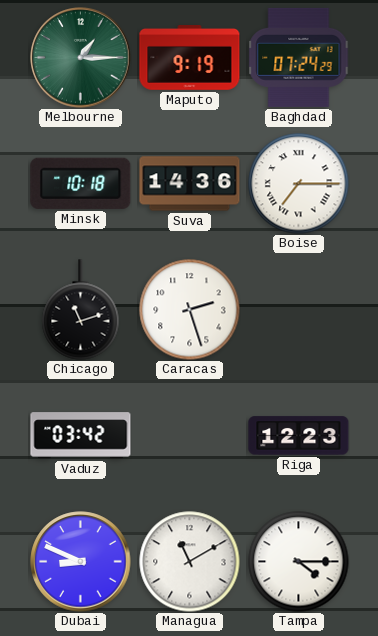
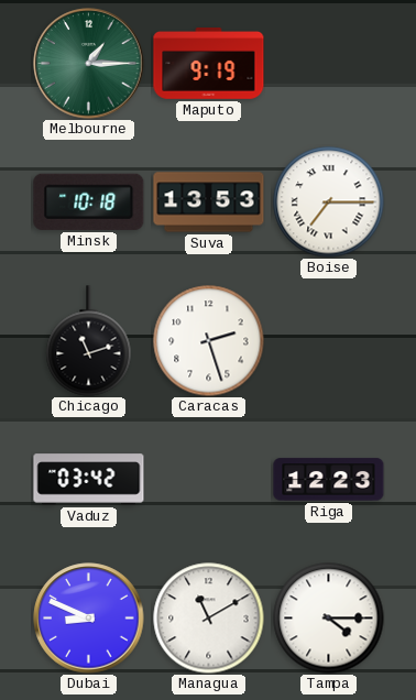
Baghdad: 07:24 -> none (299, 57)
Suva: 14:36 -> 13:53 (209, 203)
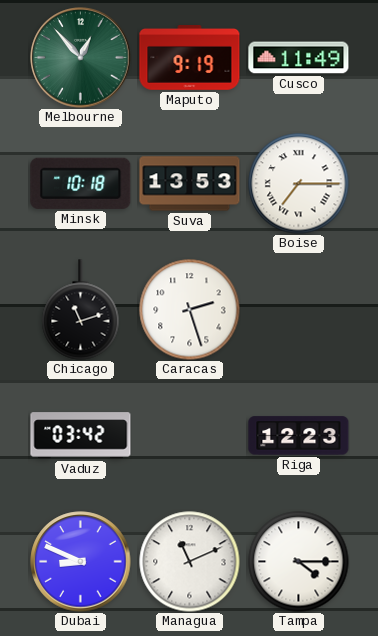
Melbourne: 1:15 -> 12:53 (81, 58)
Cusco: none -> 11:49 (299, 58)
Managua: 11:10 -> 11:11 (190, 562)
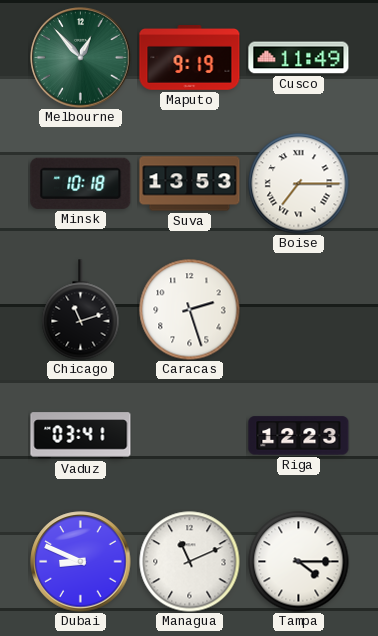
Vaduz: 03:42 -> 03:41 (81, 436)
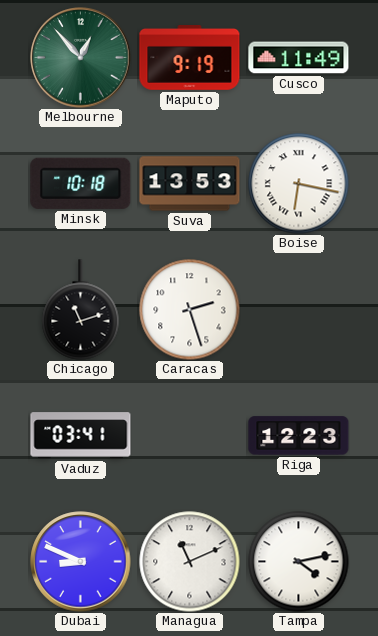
Boise: 7:15 -> 6:17 (299, 184)
Tampa: 4:15 -> 4:13 (299, 562)
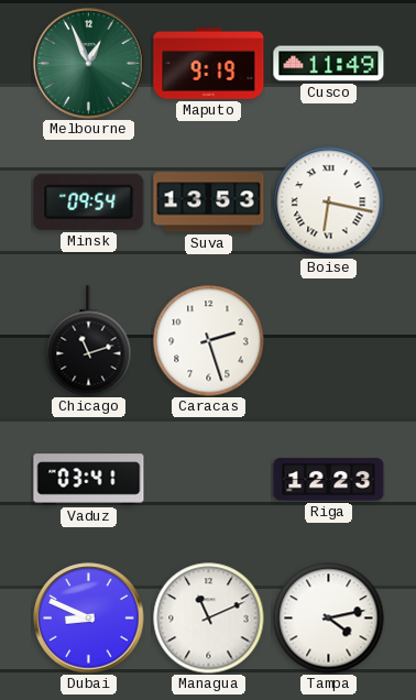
Melbourne: 12:53 -> 12:56 (89, 64)
Minsk: 10:18 -> 09:54 (89, 201)
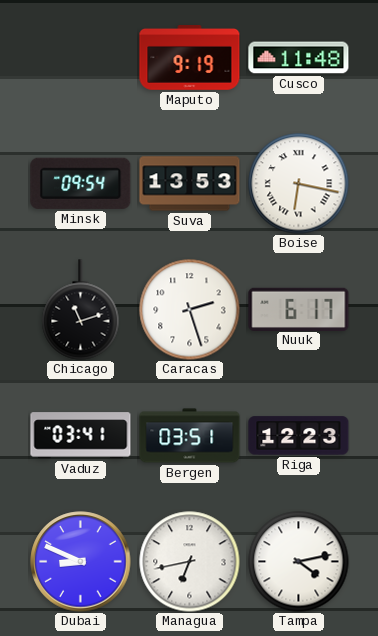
Melbourne: 12:56 -> none (89, 64)
Cusco: 11:49 -> 11:48 (299, 58)
Nuuk: none -> 6:17 (299, 309)
Bergen: none -> 03:51 (190, 436)
Managua: 11:11 -> 6:43 (190, 562)
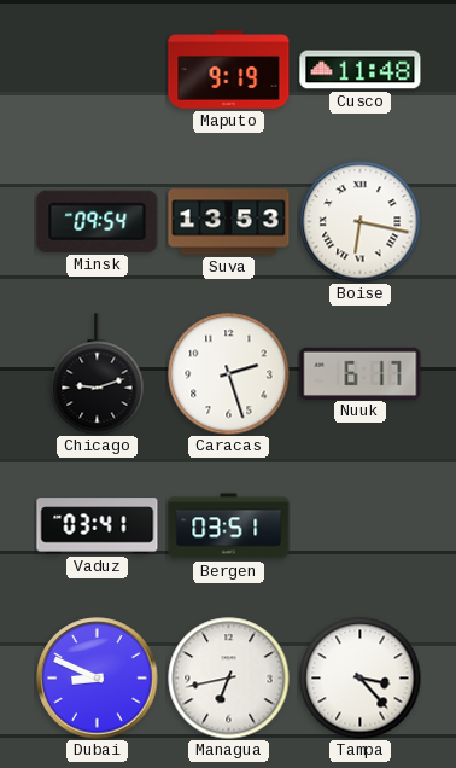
Chicago: 11:12 -> 9:12 (98, 374)
Riga: 12:23 -> none (299, 436)
Tampa: 4:13 -> 3:23 (361, 679)
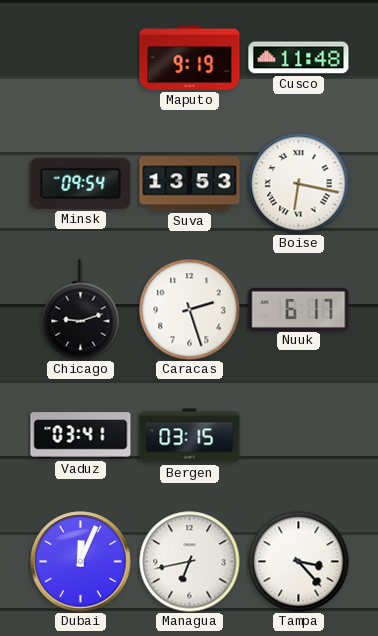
Bergen: 03:51 -> 03:15 (190, 436)
Dubai: 8:49 -> 12:04 (81, 562)
